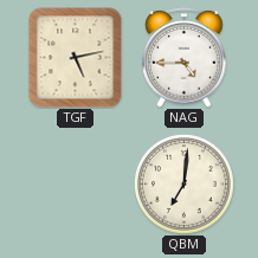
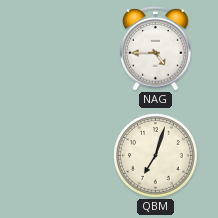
TGF: 5:13 -> none (76, 58)
QBM: 7:01 -> 7:03 (155, 155)
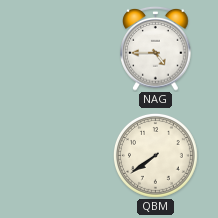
QBM: 7:03 -> 7:39 (155, 155)
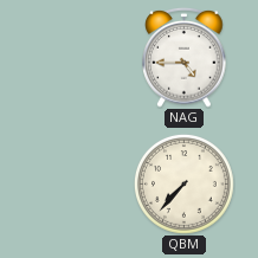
QBM: 7:39 -> 7:37 (183, 183)
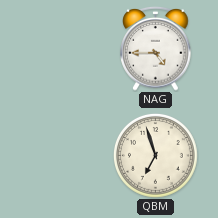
QBM: 7:37 -> 6:57 (155, 155)
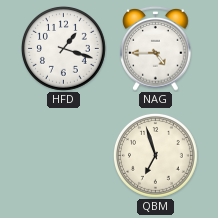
HFD: none -> 1:18 (63, 48)
